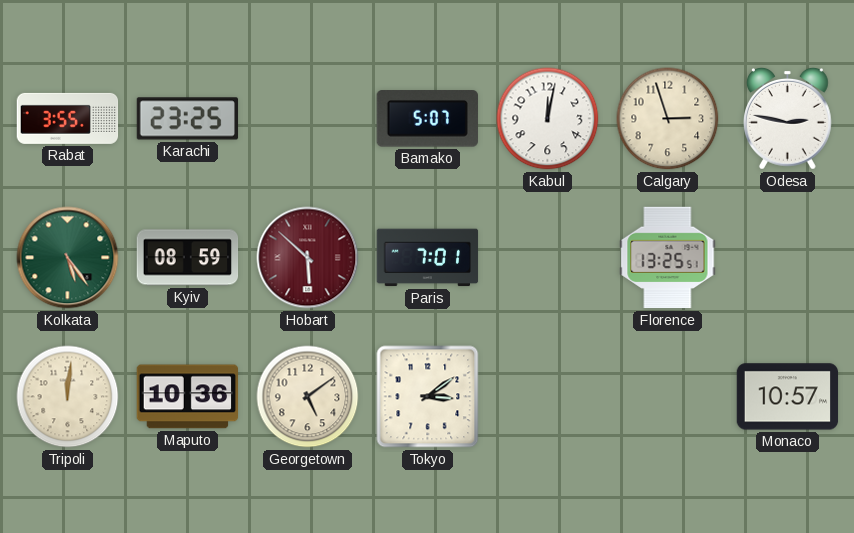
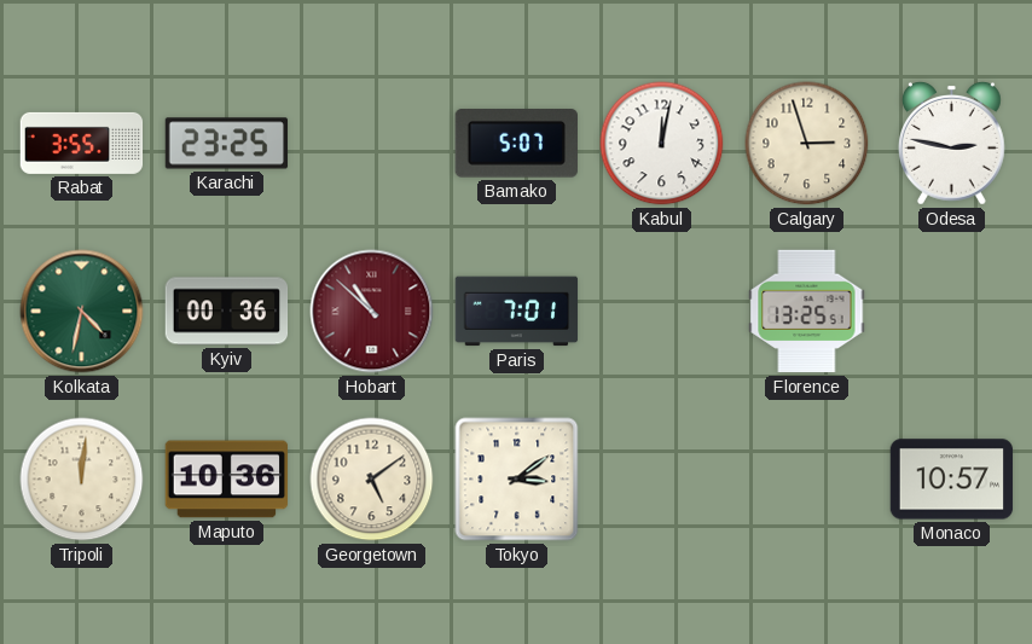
Kolkata: 5:24 -> 4:32 (82, 312)
Kyiv: 08:59 -> 00:36 (227, 312)
Hobart: 5:52 -> 10:52 (372, 312)
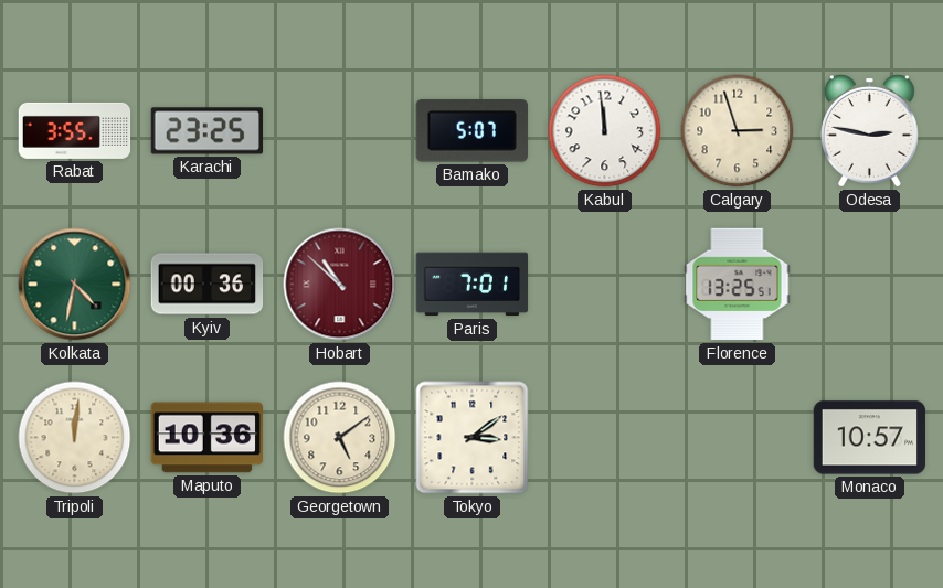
Kabul: 12:02 -> 11:59 (605, 131)
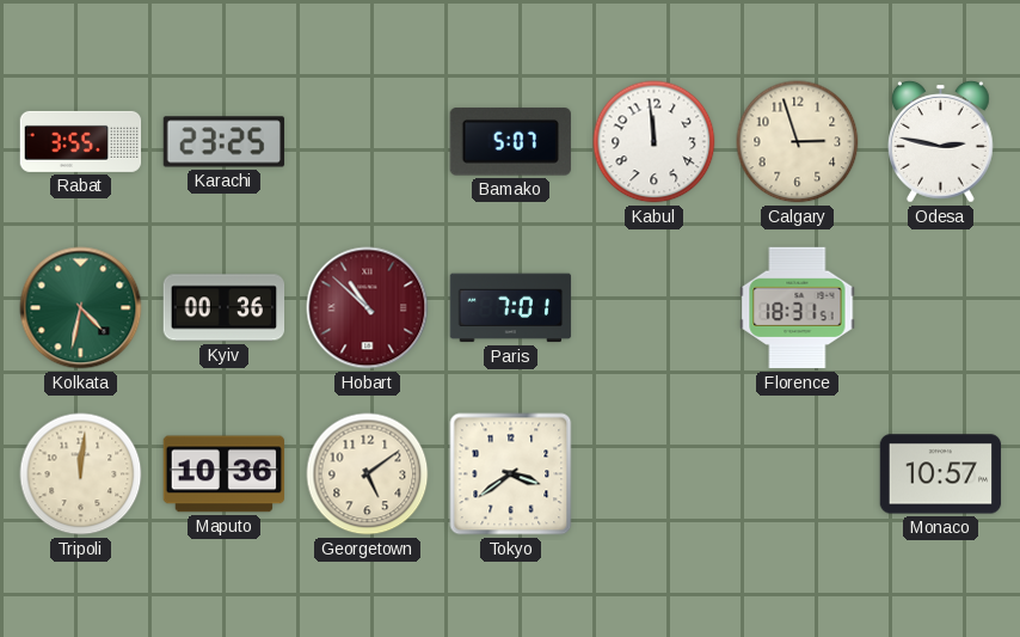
Florence: 13:25 -> 18:31 (798, 308)
Tokyo: 3:09 -> 3:39 (511, 474)
